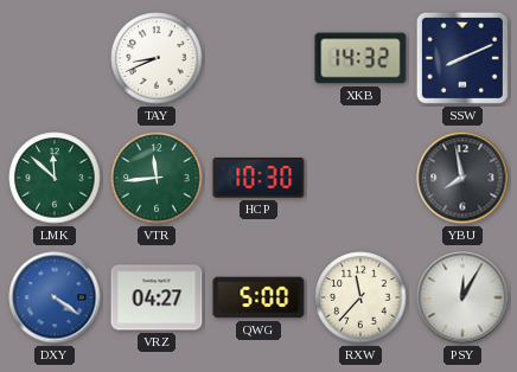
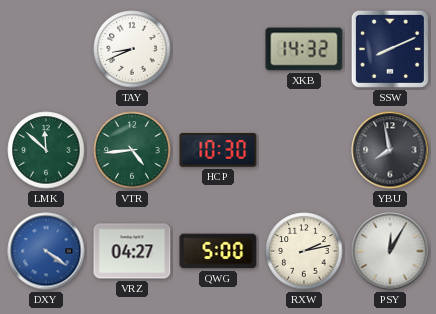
VTR: 11:44 -> 4:44 (132, 150)
RXW: 11:37 -> 2:13 (304, 251)
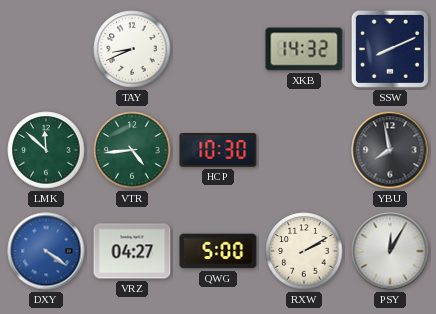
RXW: 2:13 -> 2:10 (304, 251)
